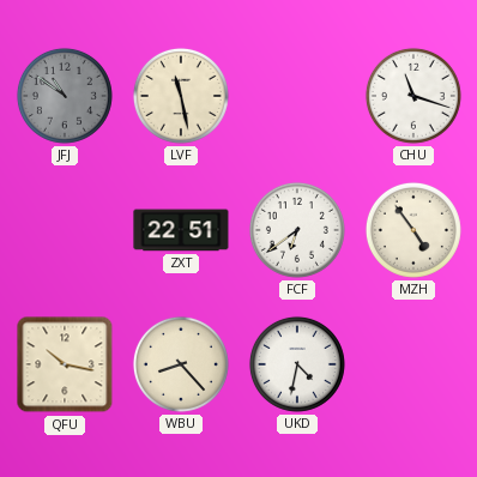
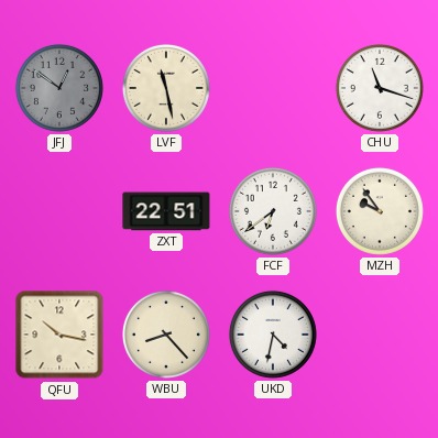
JFJ: 10:51 -> 12:51 (59, 88)
MZH: 4:54 -> 9:54 (380, 211)
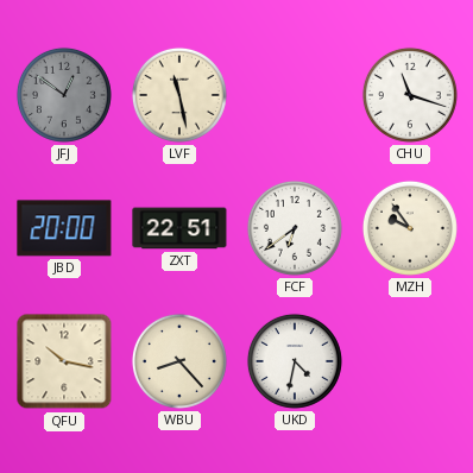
JBD: none -> 20:00 (64, 228)
